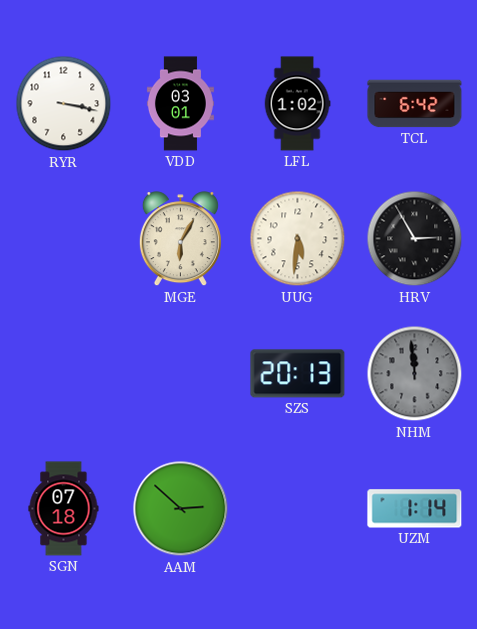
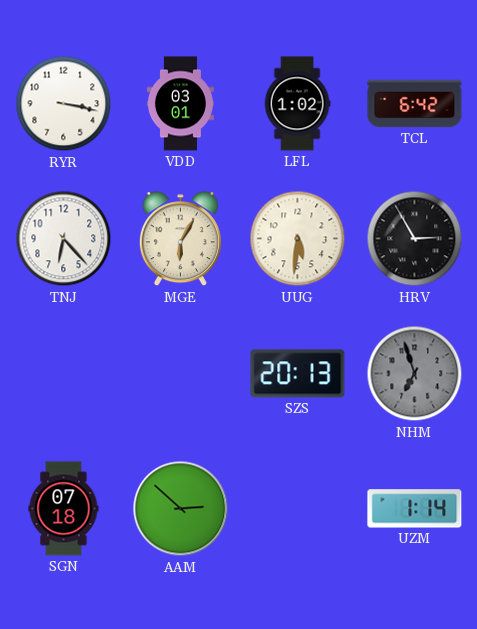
TNJ: none -> 6:23 (64, 239)
NHM: 11:59 -> 6:57 (415, 374)
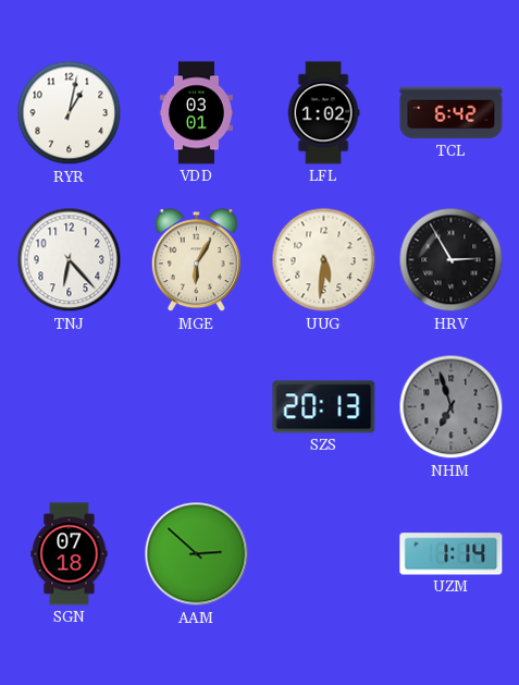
RYR: 3:17 -> 1:02 (70, 113)
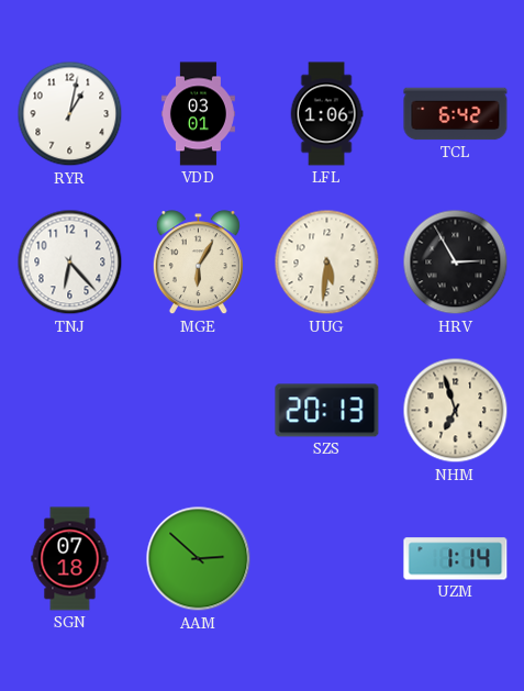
LFL: 1:02 -> 1:06 (326, 114)
NHM dial: grey -> cream (456, 411)
